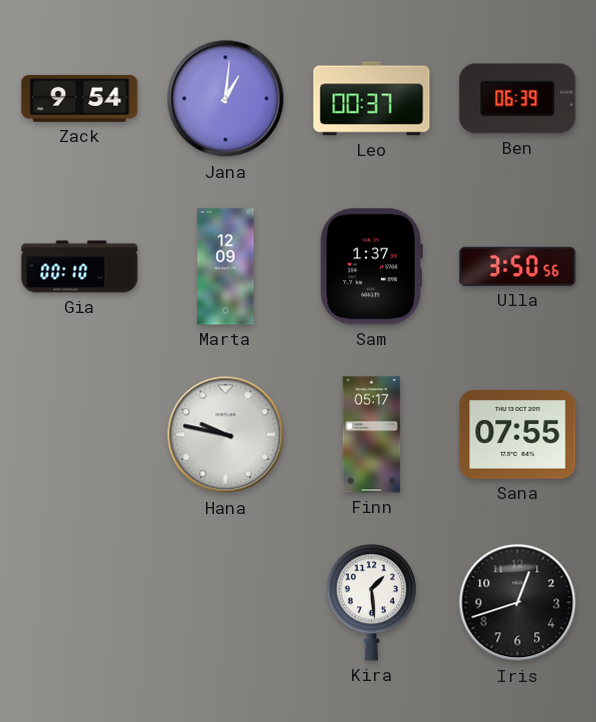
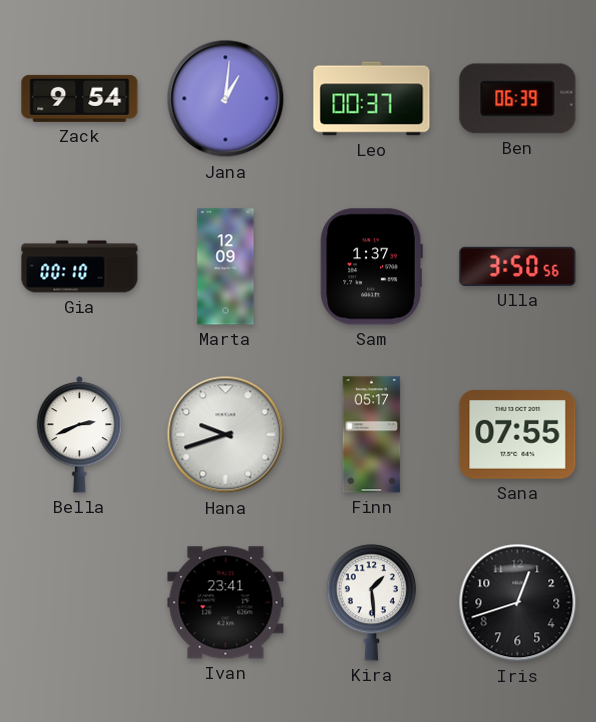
Bella: none -> 2:41 (80, 434)
Hana: 9:47 -> 9:42 (226, 435)
Ivan: none -> 23:41 (226, 603)
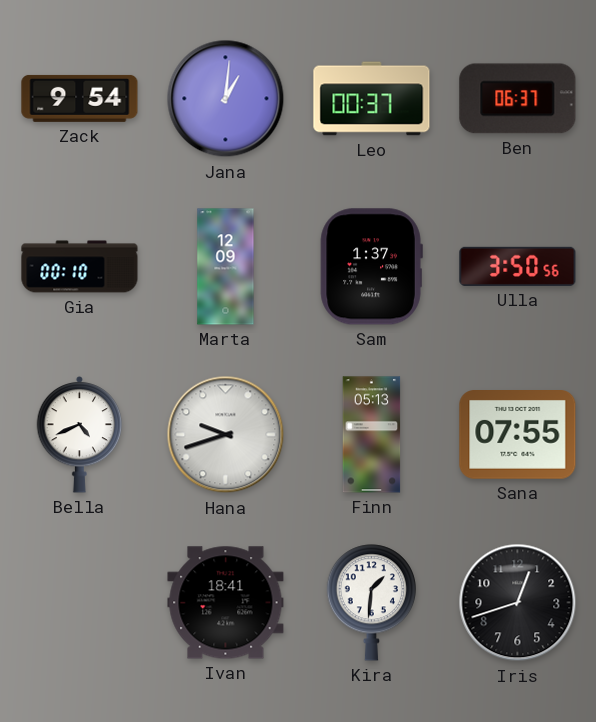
Ben: 06:39 -> 06:37 (518, 99)
Bella: 2:41 -> 4:41 (80, 434)
Finn: 05:17 -> 05:13 (372, 435)
Ivan: 23:41 -> 18:41 (226, 603)
Kira: 1:29 -> 1:31 (371, 603)
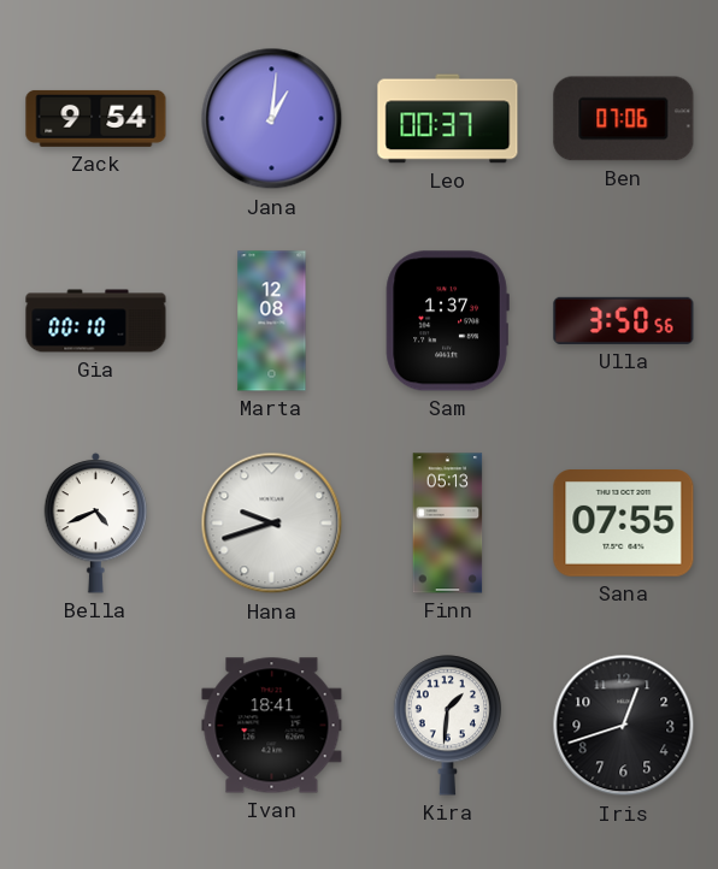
Ben: 06:37 -> 07:06 (624, 119)
Marta: 12:09 -> 12:08 (272, 321)
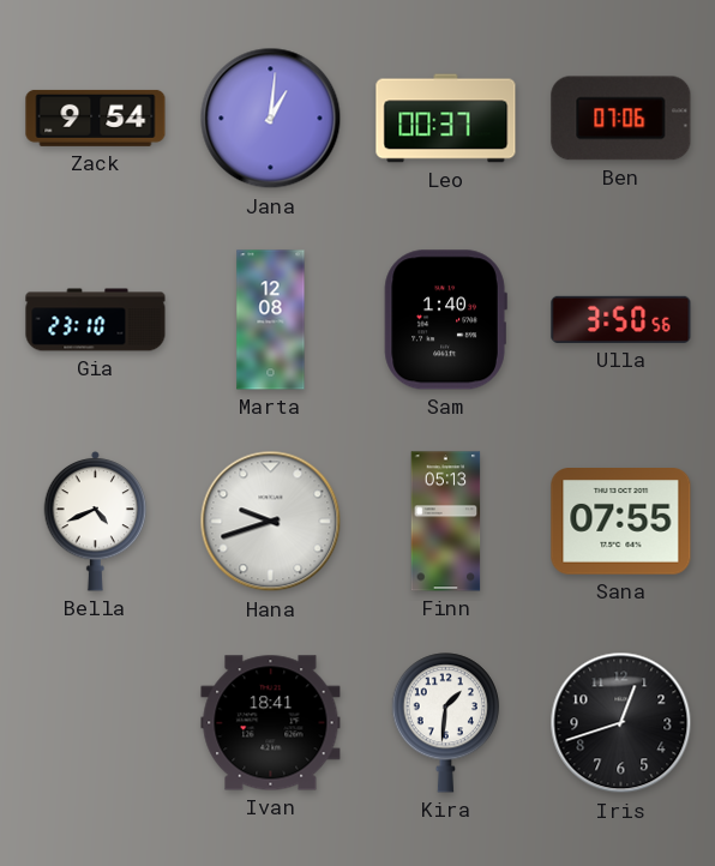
Gia: 00:10 -> 23:10 (96, 320)
Sam: 1:37 -> 1:40 (445, 320)
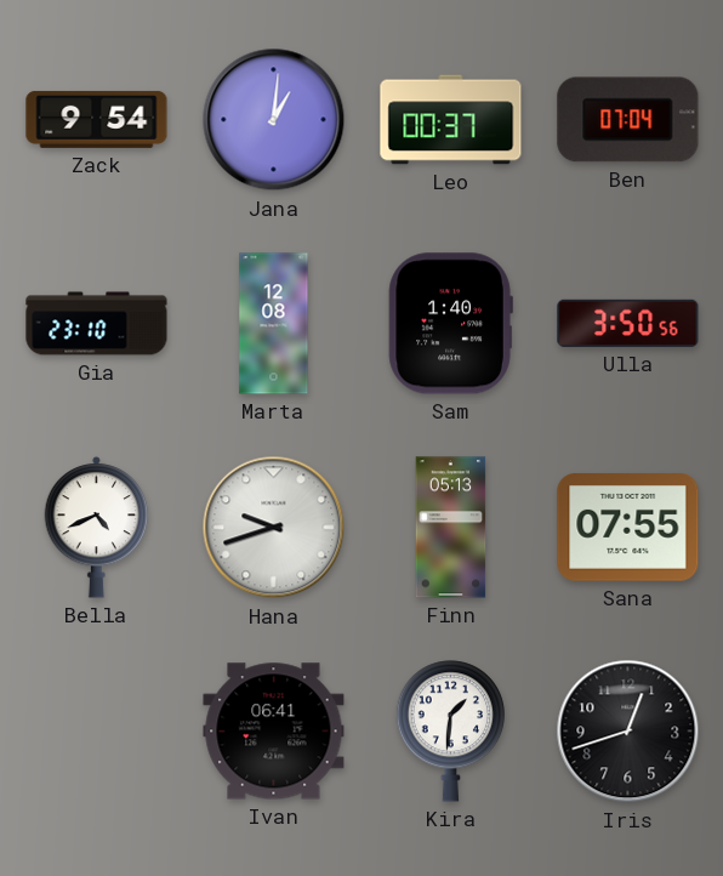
Ben: 07:06 -> 07:04 (628, 120)
Ivan: 18:41 -> 06:41 (274, 732)
